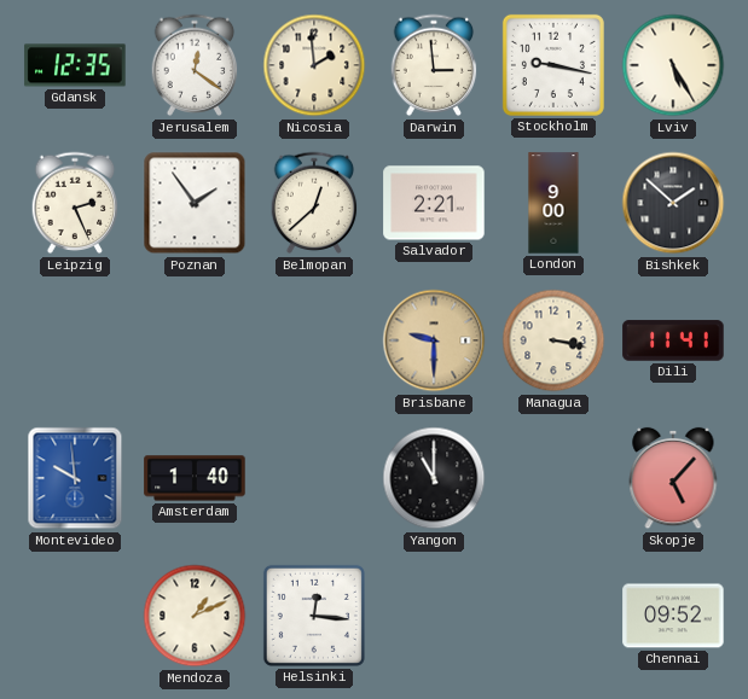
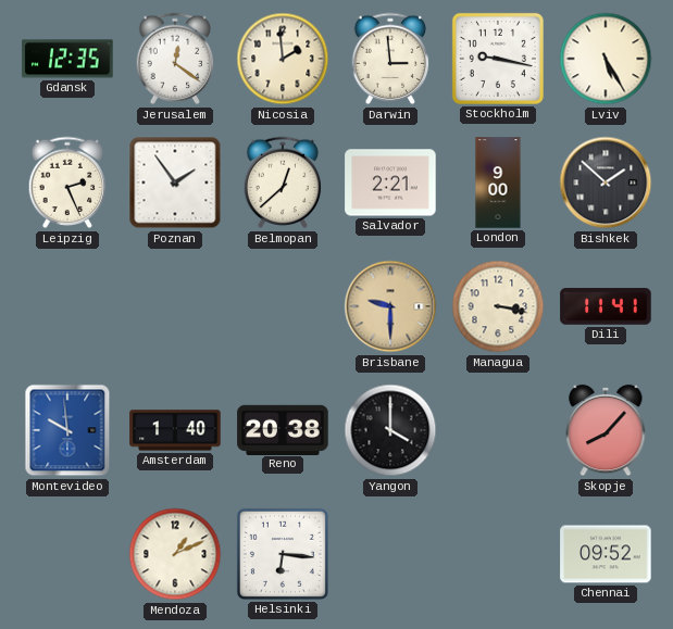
Reno: none -> 20:38 (283, 429)
Yangon: 11:00 -> 4:00 (390, 430)
Skopje: 5:07 -> 8:07 (606, 430)
Helsinki: 12:16 -> 6:16 (283, 554)
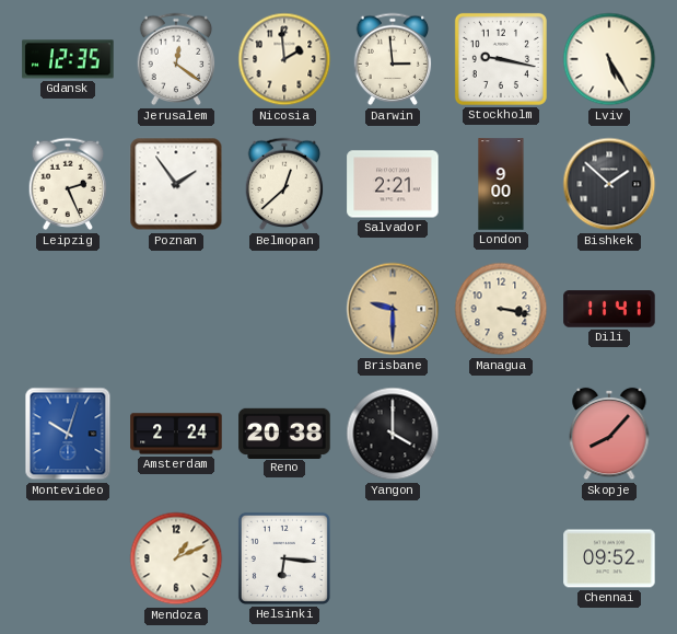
Montevideo: 9:59 -> 10:03 (68, 434)
Amsterdam: 1:40 -> 2:24 (176, 434)
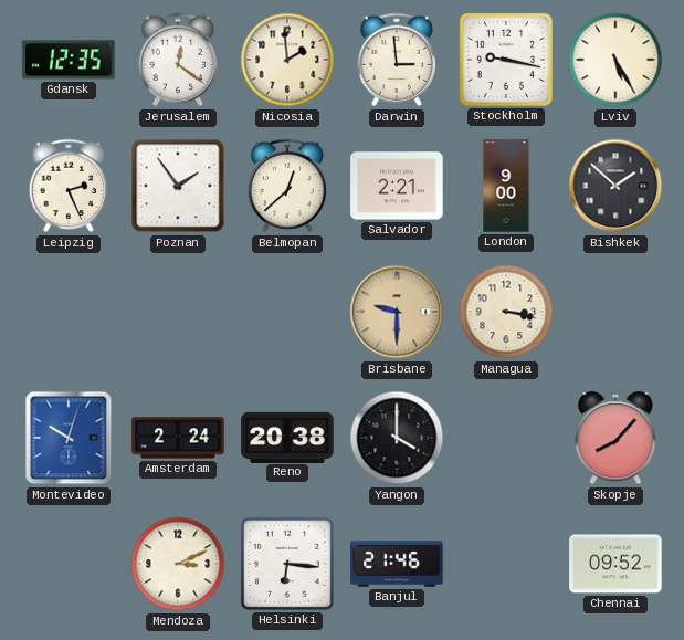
Dili: 11:41 -> none (609, 309)
Mendoza: 1:11 -> 3:11 (178, 564)
Banjul: none -> 21:46 (397, 564)
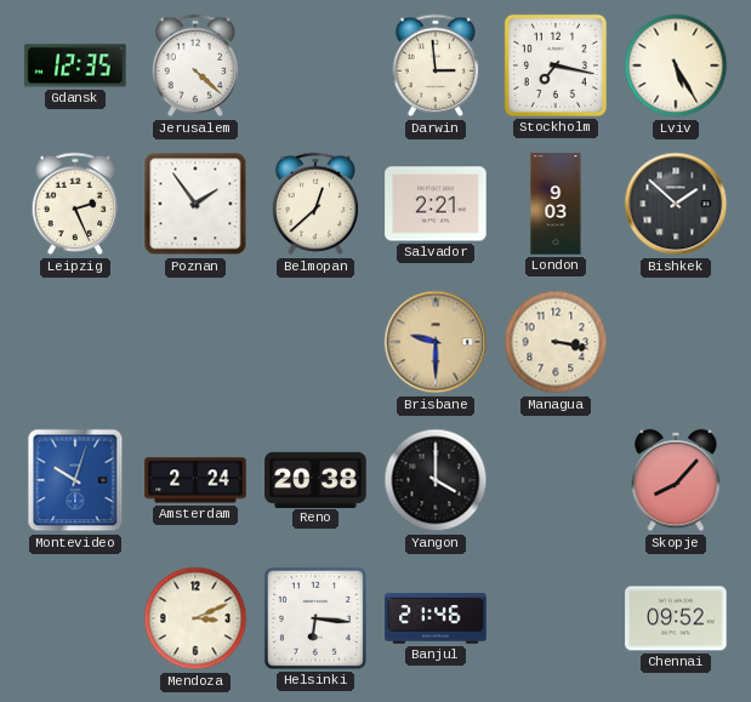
Jerusalem: 12:21 -> 4:22 (195, 65)
Nicosia: 1:59 -> none (287, 60)
Stockholm: 9:17 -> 7:17 (556, 65)
London: 9:00 -> 9:03 (556, 204)
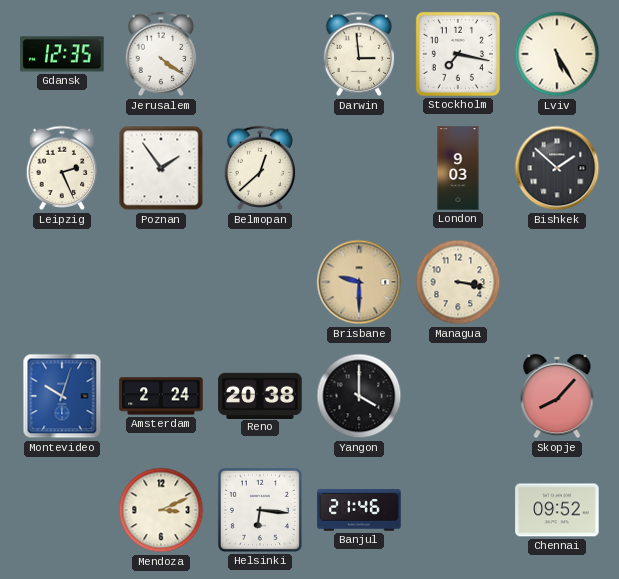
Jerusalem: 4:22 -> 4:21 (161, 54)
Salvador: 2:21 -> none (436, 204)
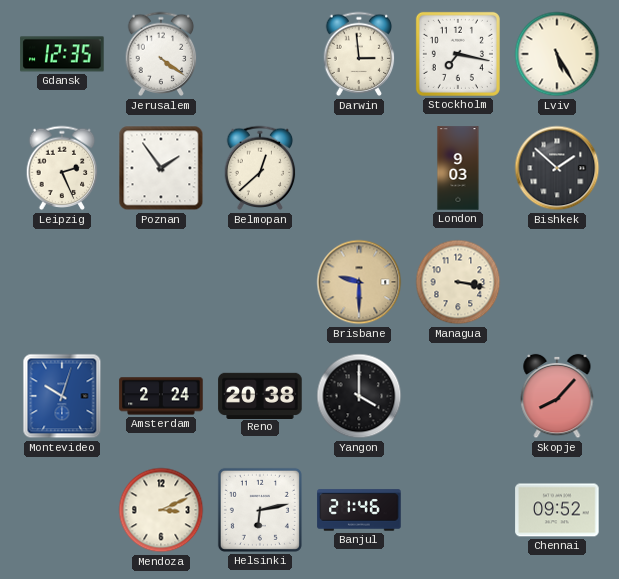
Helsinki: 6:16 -> 6:13 (260, 510)
